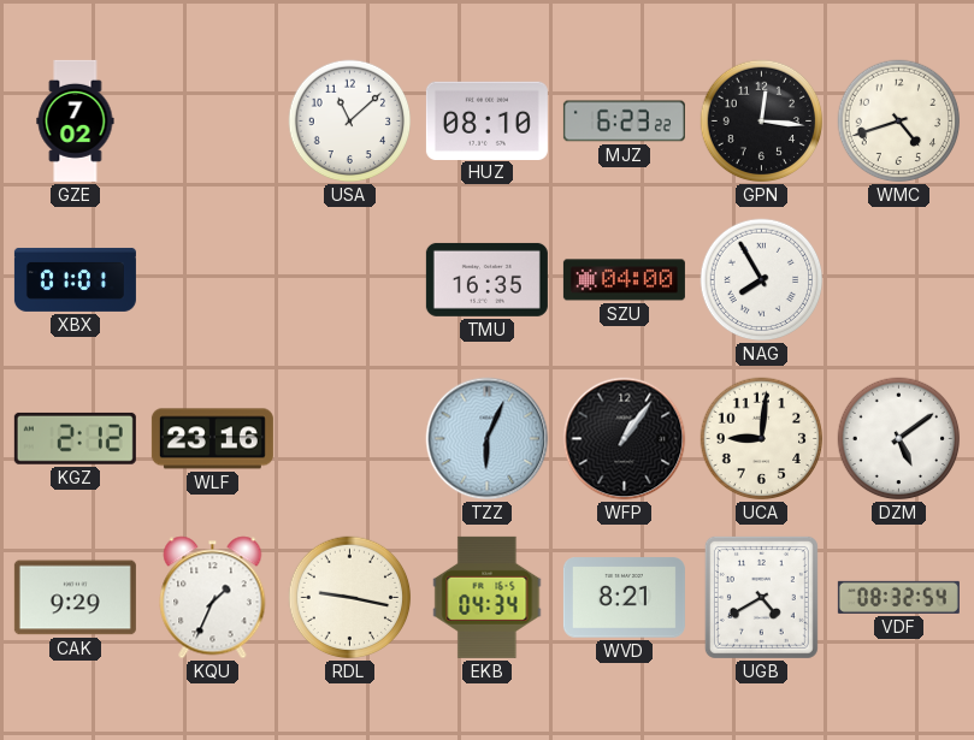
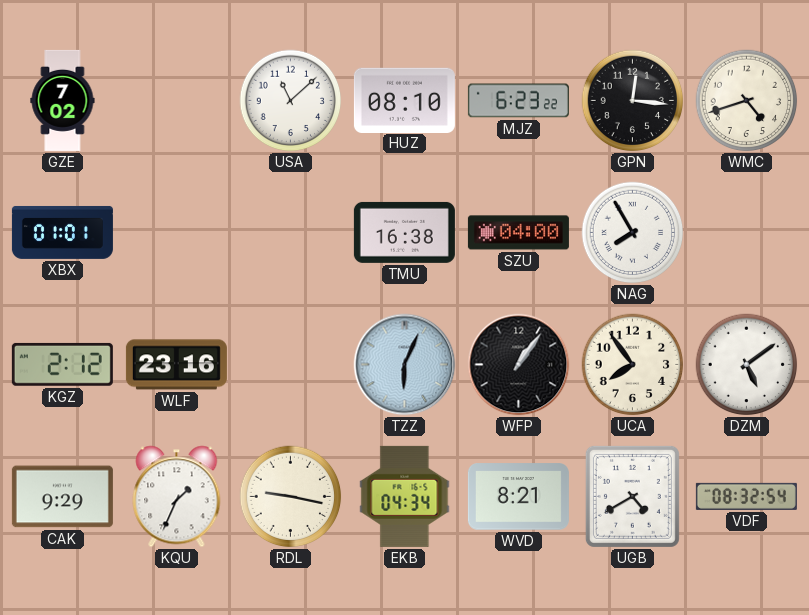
TMU: 16:35 -> 16:38 (404, 232)
UCA: 9:01 -> 7:54 (633, 365)
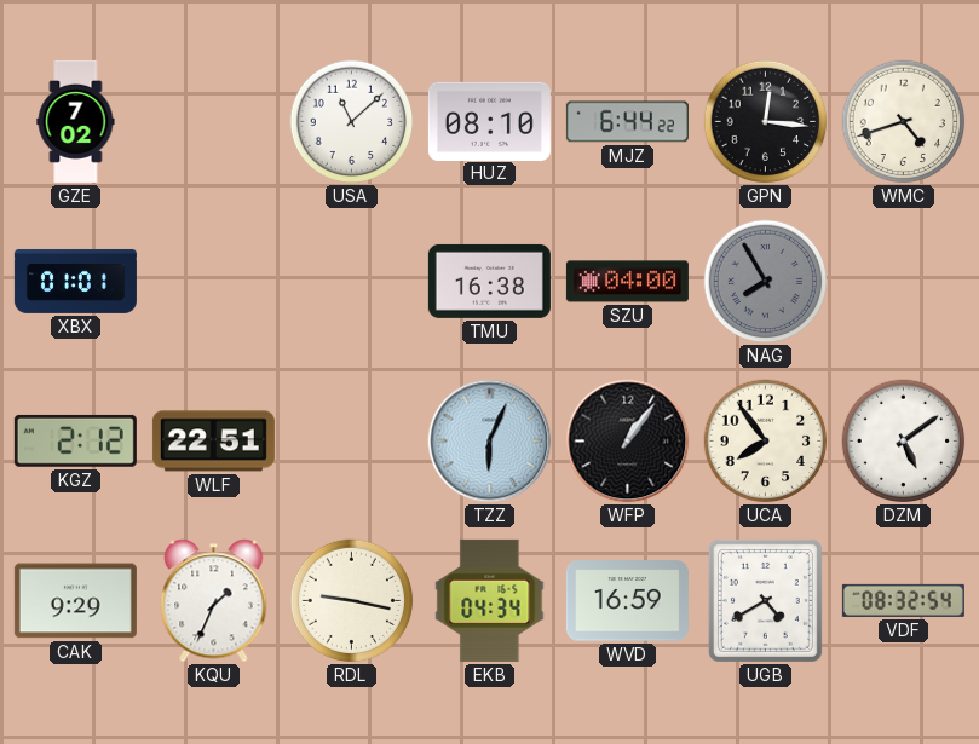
MJZ: 6:23 -> 6:44 (627, 122)
NAG dial: white -> grey (766, 282)
WLF: 23:16 -> 22:51 (213, 442)
WVD: 8:21 -> 16:59 (627, 601)
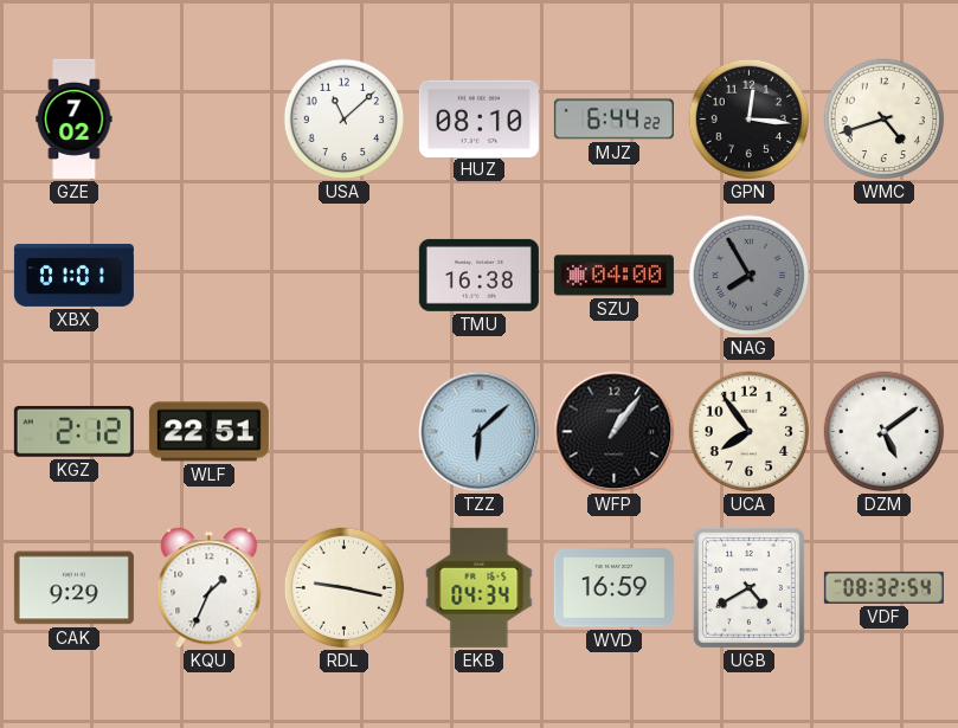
TZZ: 6:04 -> 6:08 (480, 432)
